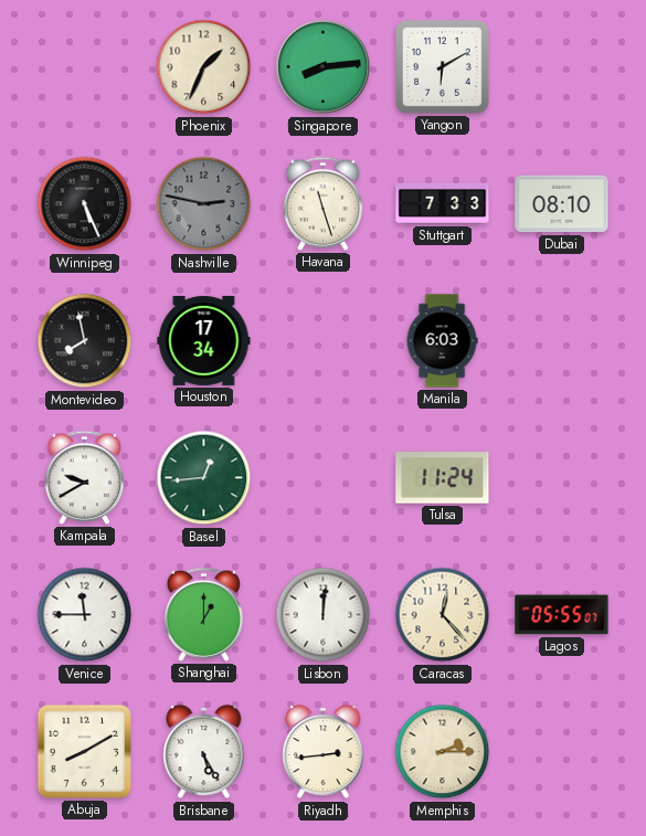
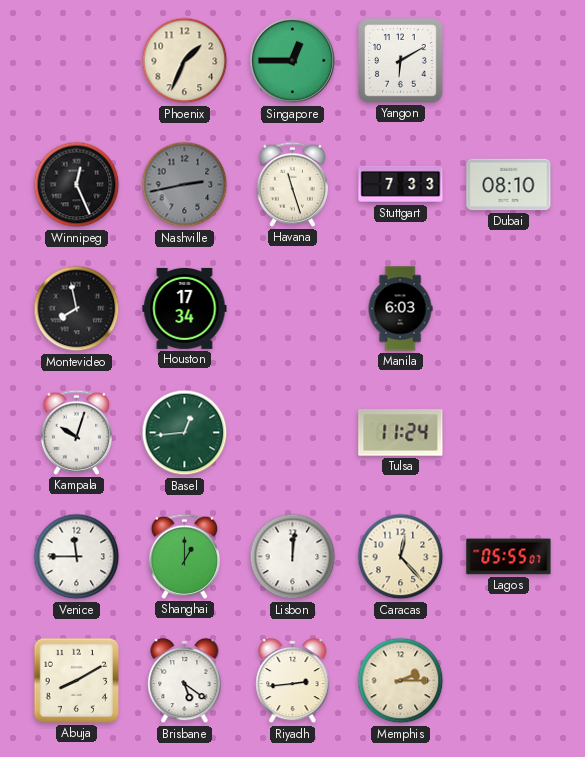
Singapore: 8:14 -> 12:45 (293, 61)
Winnipeg: 5:26 -> 12:26 (77, 185)
Nashville: 2:47 -> 2:43 (185, 185)
Kampala: 9:40 -> 10:03 (77, 432)
Brisbane: 5:25 -> 5:21 (185, 681)
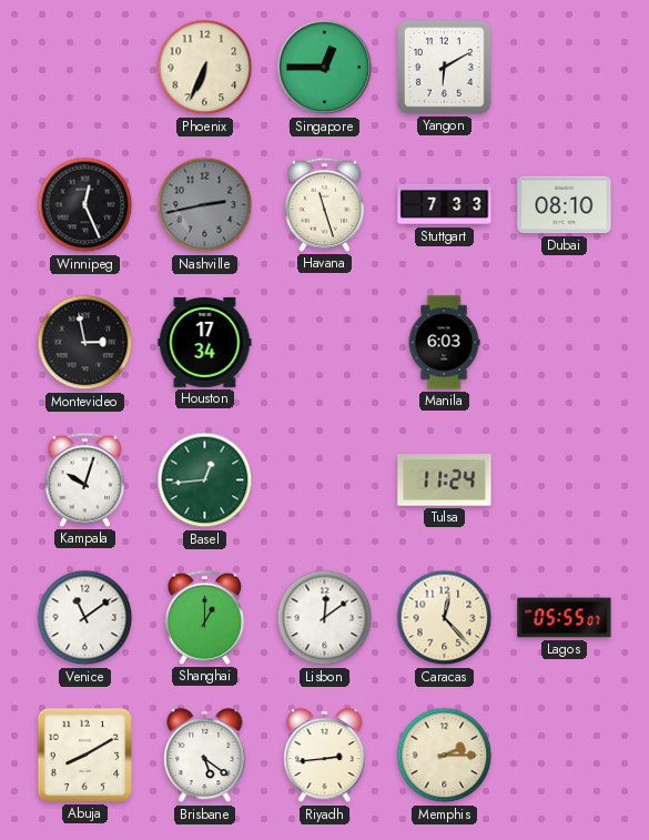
Phoenix: 1:34 -> 6:34 (205, 68)
Montevideo: 7:58 -> 2:58 (85, 343)
Venice: 11:45 -> 11:09 (85, 618)
Lisbon: 12:01 -> 12:09 (325, 618)
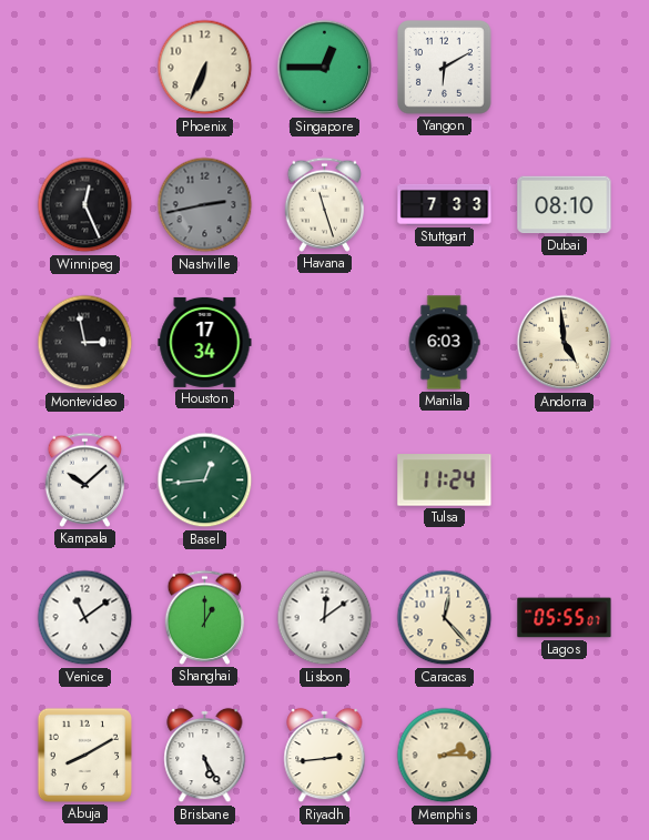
Andorra: none -> 4:59 (565, 343)
Kampala: 10:03 -> 10:08 (85, 479)
Brisbane: 5:21 -> 5:25 (205, 756)
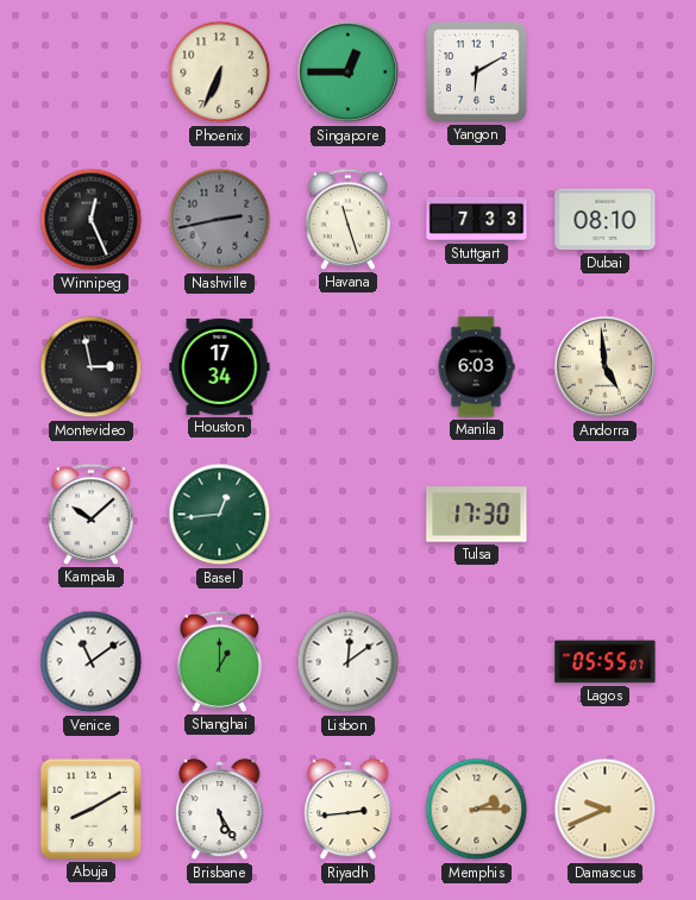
Tulsa: 11:24 -> 17:30 (477, 515)
Caracas: 12:23 -> none (445, 618)
Damascus: none -> 9:41 (606, 810)
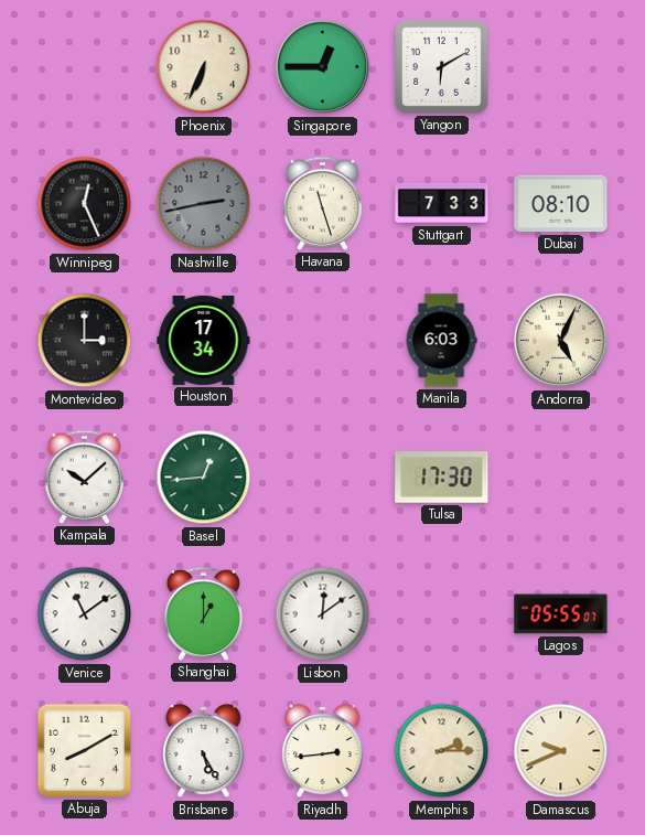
Montevideo: 2:58 -> 3:00 (85, 341)
Andorra: 4:59 -> 5:04 (561, 341)
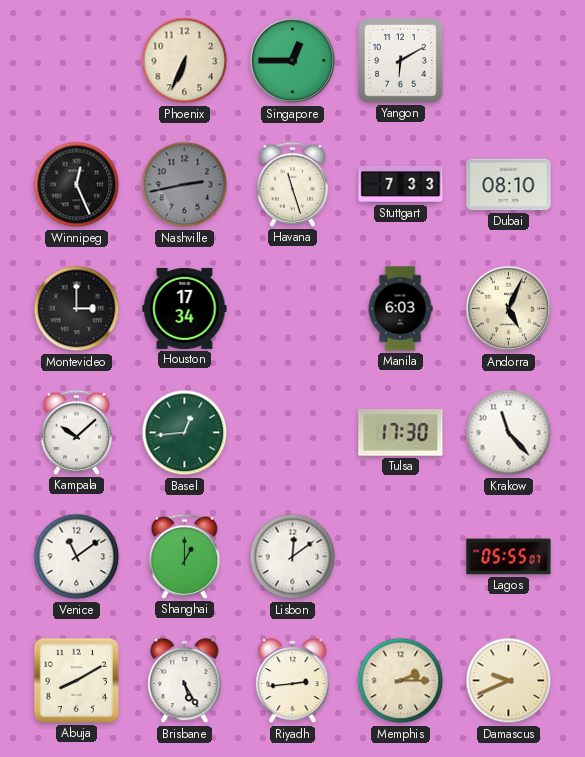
Krakow: none -> 11:23 (509, 433)
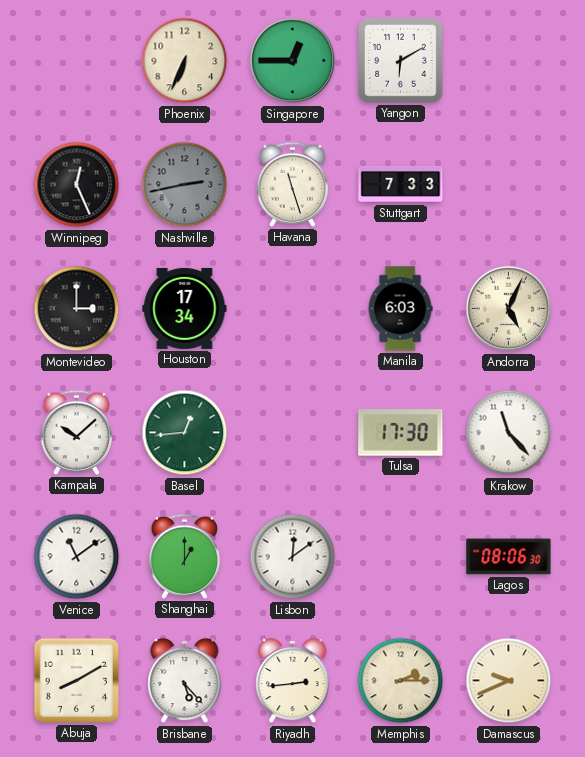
Dubai: 08:10 -> none (509, 185)
Lagos: 05:55 -> 08:06 (509, 557)
Brisbane: 5:25 -> 5:23 (185, 681)
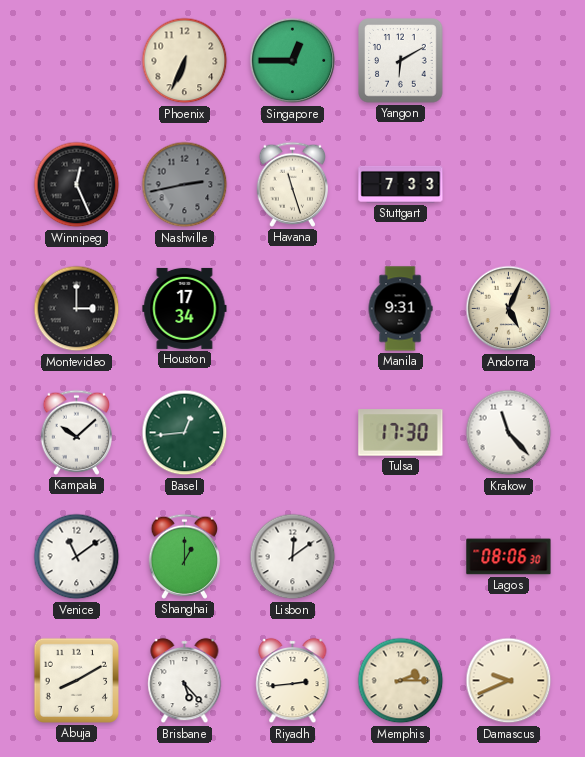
Manila: 6:03 -> 9:31 (400, 309)
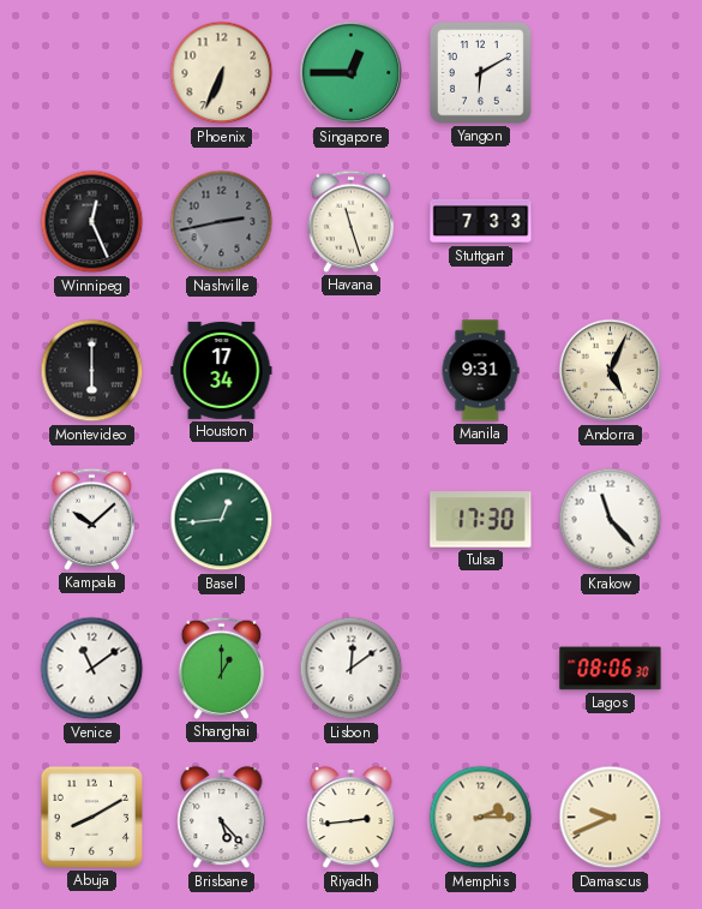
Montevideo: 3:00 -> 6:00 (92, 371)
